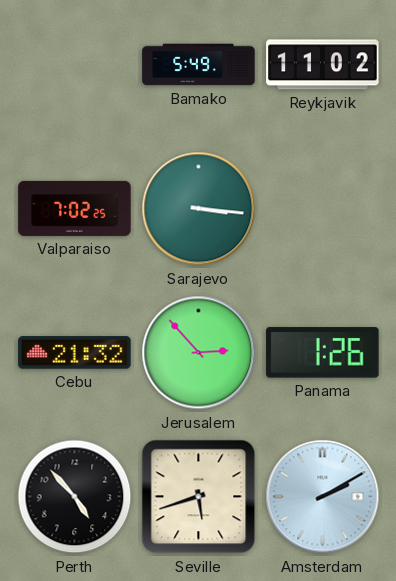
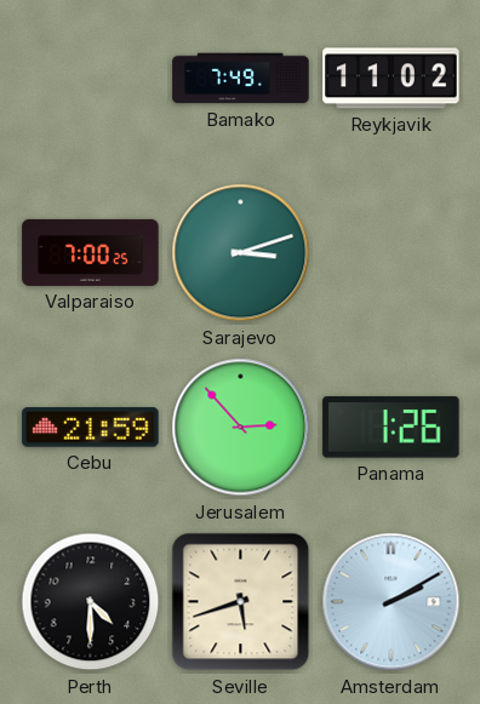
Bamako: 5:49 -> 7:49 (241, 79)
Valparaiso: 7:02 -> 7:00 (91, 252)
Sarajevo: 3:16 -> 3:12 (241, 253)
Cebu: 21:32 -> 21:59 (91, 428)
Perth: 4:53 -> 4:30 (91, 602)
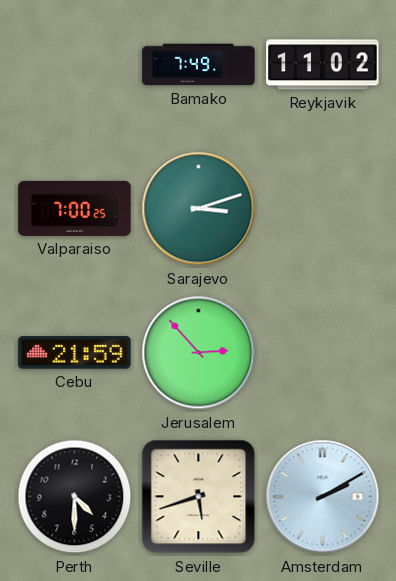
Panama: 1:26 -> none (392, 428)
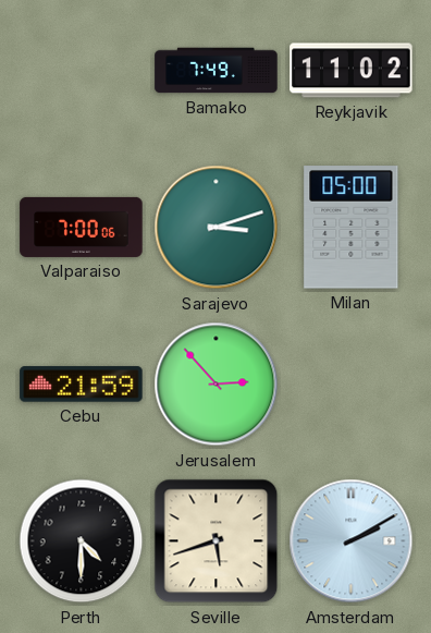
Valparaiso: 7:00:25 -> 7:00:06 (82, 227)
Milan: none -> 05:00 (352, 228)
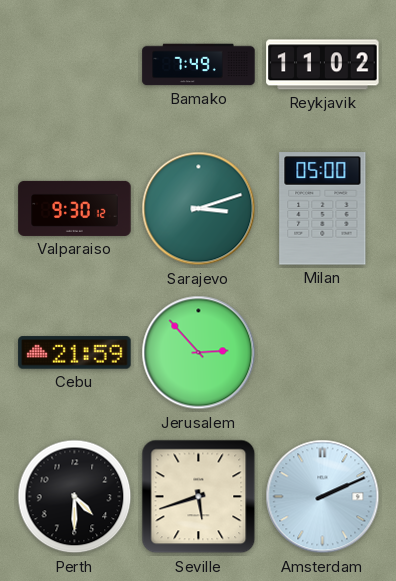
Valparaiso: 7:00 -> 9:30 (75, 208)
Amsterdam: 2:10 -> 2:11 (323, 497)
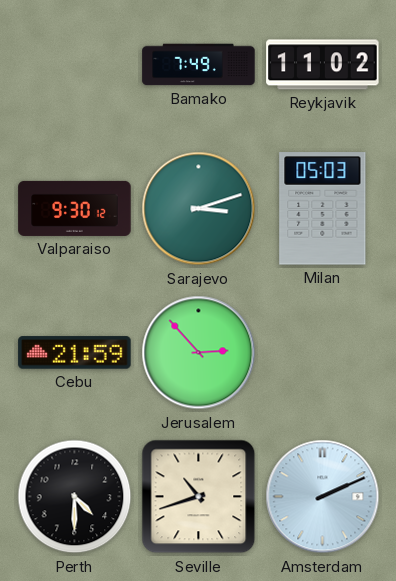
Milan: 05:00 -> 05:03 (323, 209)
Seville: 5:42 -> 10:42 (199, 497)
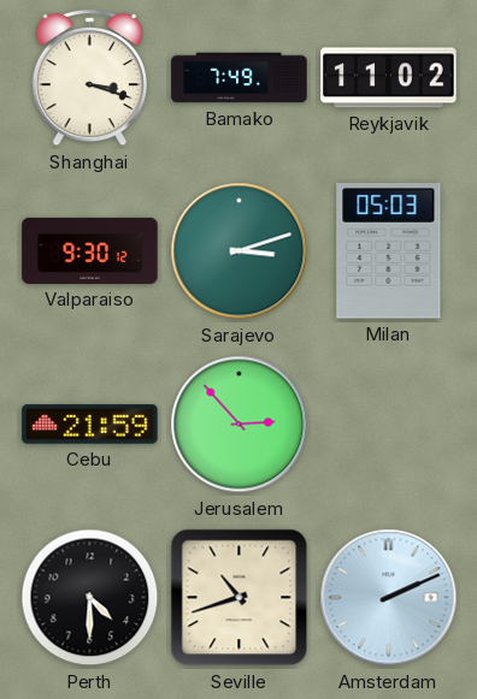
Shanghai: none -> 3:18 (89, 78)
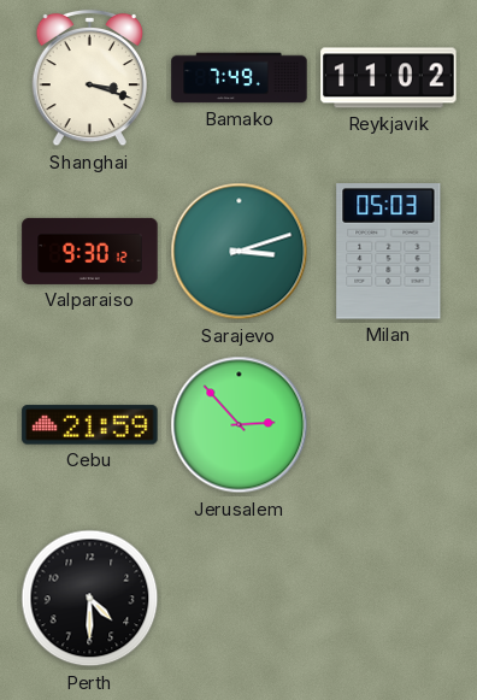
Seville: 10:42 -> none (240, 598)
Amsterdam: 2:11 -> none (389, 598)
